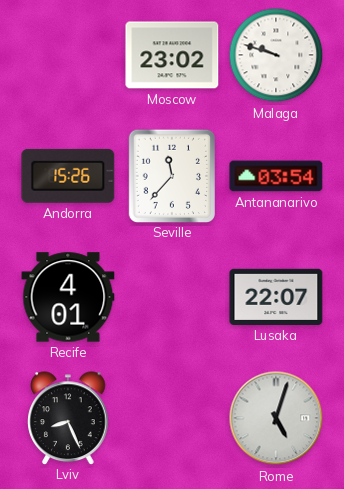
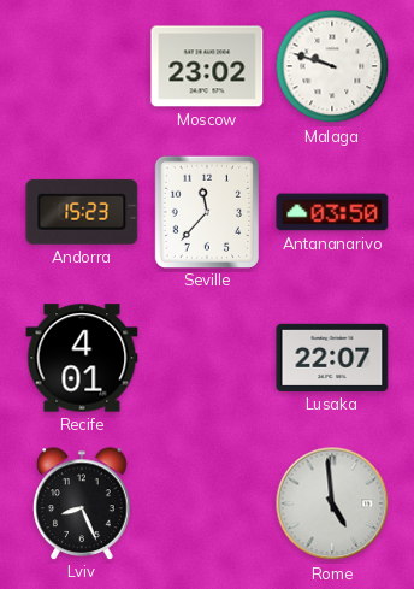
Andorra: 15:26 -> 15:23 (82, 212)
Antananarivo: 03:54 -> 03:50 (332, 212)
Rome: 5:03 -> 4:59 (332, 503)
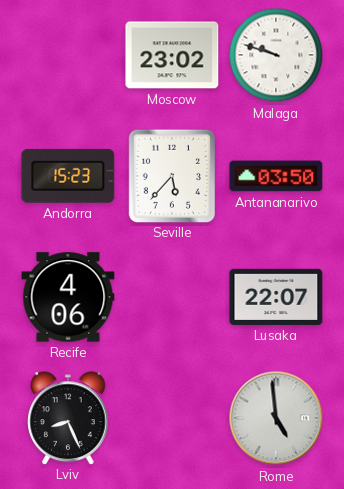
Seville: 11:37 -> 5:37 (172, 175)
Recife: 4:01 -> 4:06 (68, 297)
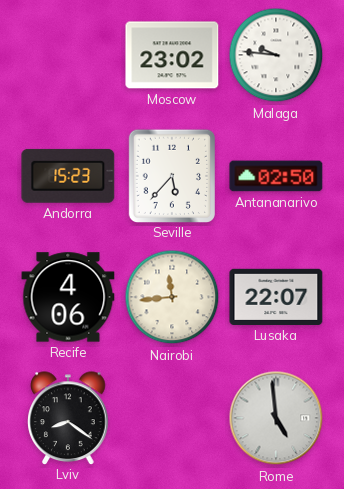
Malaga: 9:48 -> 9:46 (276, 55)
Antananarivo: 03:50 -> 02:50 (276, 176)
Nairobi: none -> 11:44 (172, 297)
Lviv: 8:26 -> 8:21 (68, 418)
